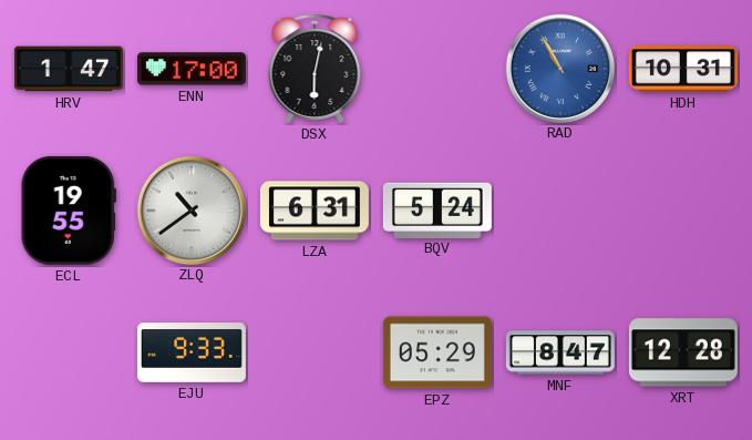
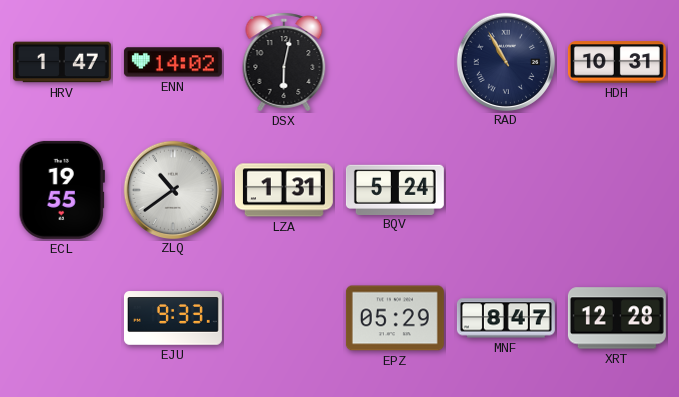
ENN: 17:00 -> 14:02 (173, 62)
RAD dial: blue -> navy (505, 61)
LZA: 6:31 -> 1:31 (284, 190)
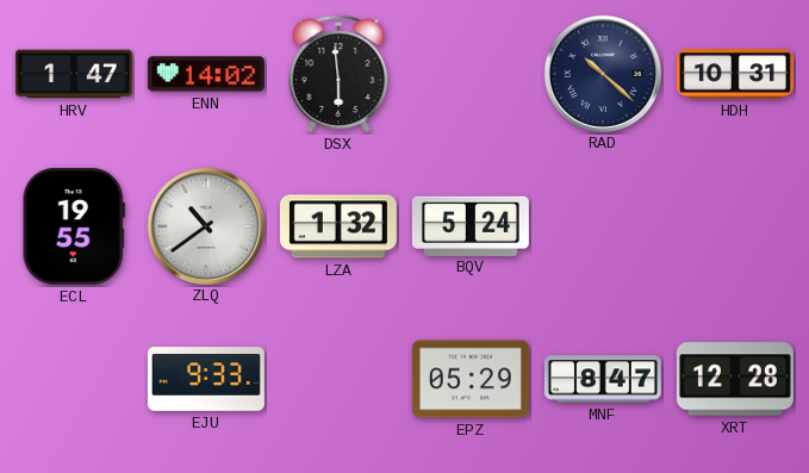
DSX: 6:02 -> 5:59 (338, 74)
RAD: 10:55 -> 10:22 (602, 73)
LZA: 1:31 -> 1:32 (338, 226)
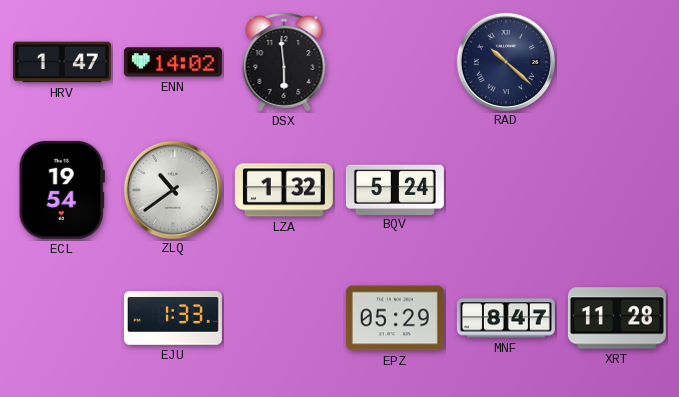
HDH: 10:31 -> none (735, 74)
ECL: 19:55 -> 19:54 (62, 190)
EJU: 9:33 -> 1:33 (173, 318)
XRT: 12:28 -> 11:28 (617, 318)
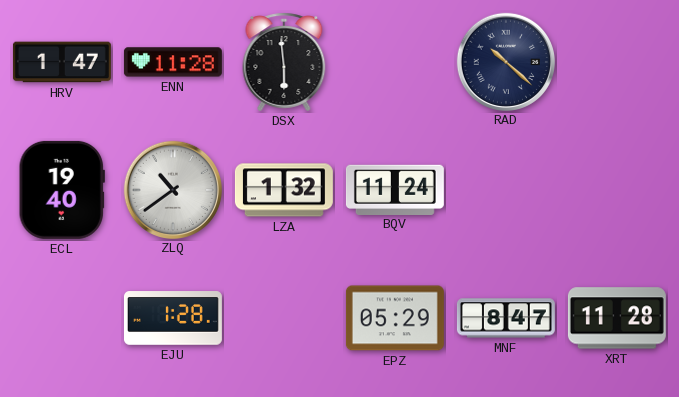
ENN: 14:02 -> 11:28 (173, 62)
ECL: 19:54 -> 19:40 (62, 190)
BQV: 5:24 -> 11:24 (395, 189)
EJU: 1:33 -> 1:28 (173, 318)
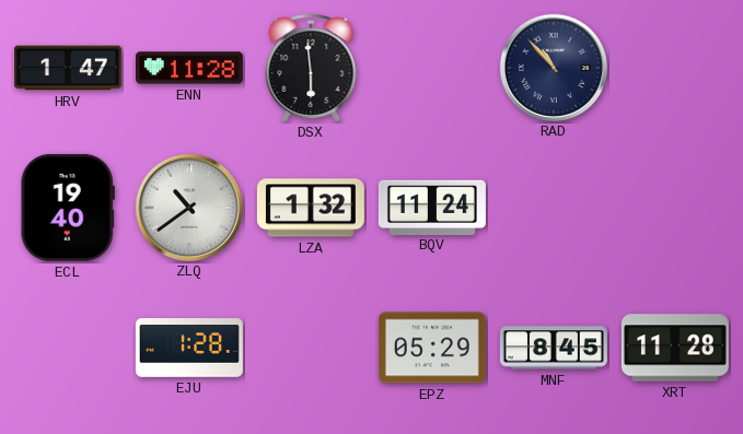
RAD: 10:22 -> 10:53 (553, 67)
MNF: 8:47 -> 8:45 (554, 348)
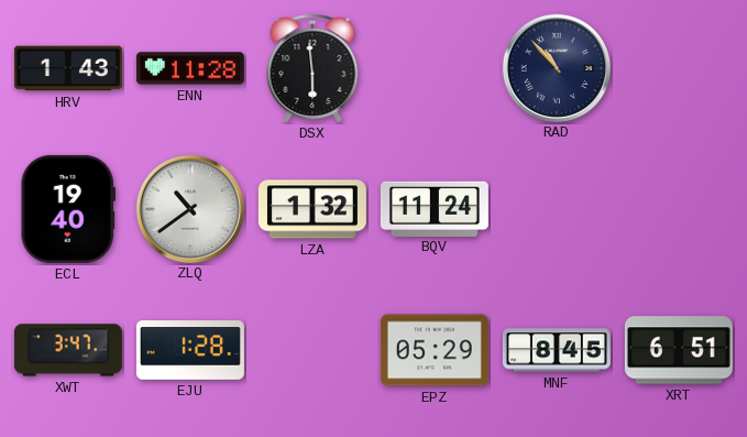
HRV: 1:47 -> 1:43 (68, 68)
XWT: none -> 3:47 (68, 350)
XRT: 11:28 -> 6:51 (679, 350)
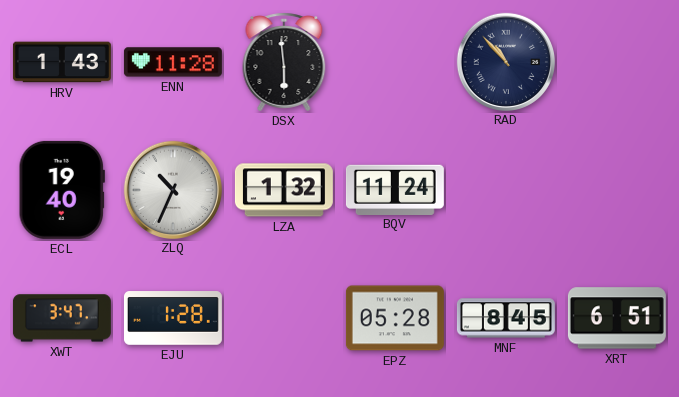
ZLQ: 10:39 -> 10:34 (172, 189)
EPZ: 05:29 -> 05:28 (395, 318)
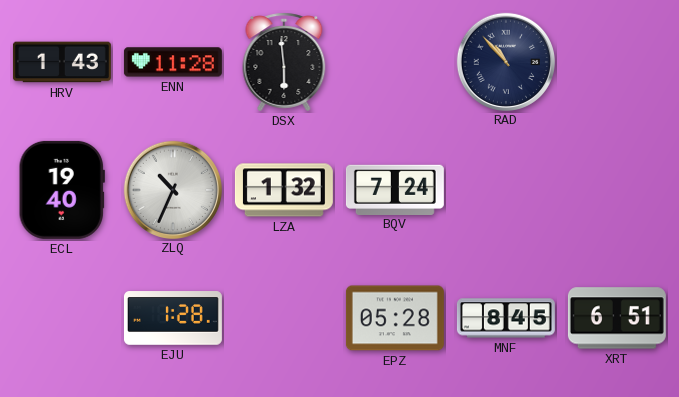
BQV: 11:24 -> 7:24 (395, 189)
XWT: 3:47 -> none (62, 318)
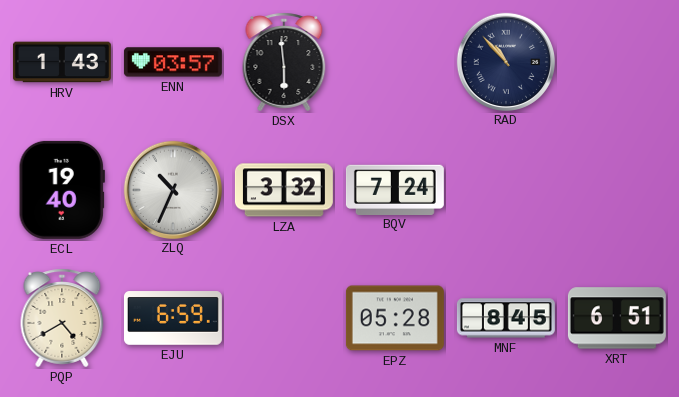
ENN: 11:28 -> 03:57 (173, 62)
LZA: 1:32 -> 3:32 (284, 190)
PQP: none -> 4:40 (62, 318)
EJU: 1:28 -> 6:59 (173, 318)
